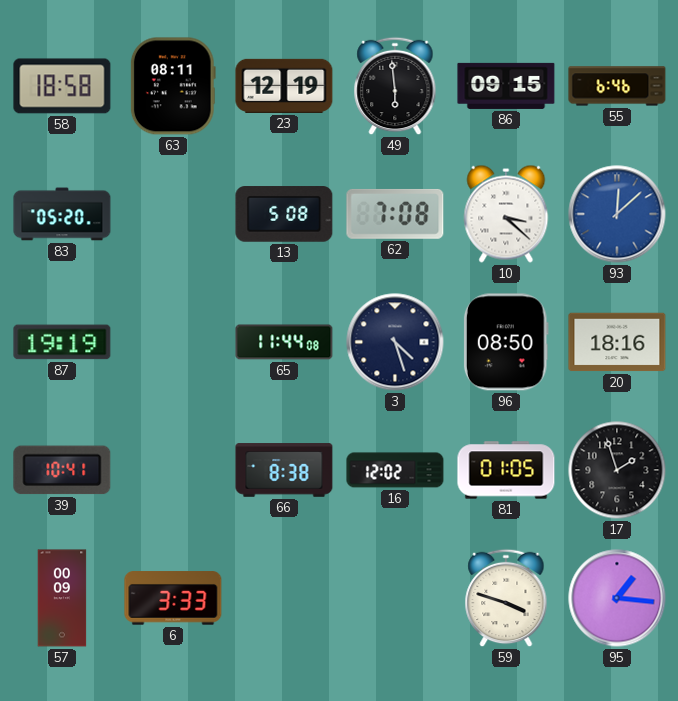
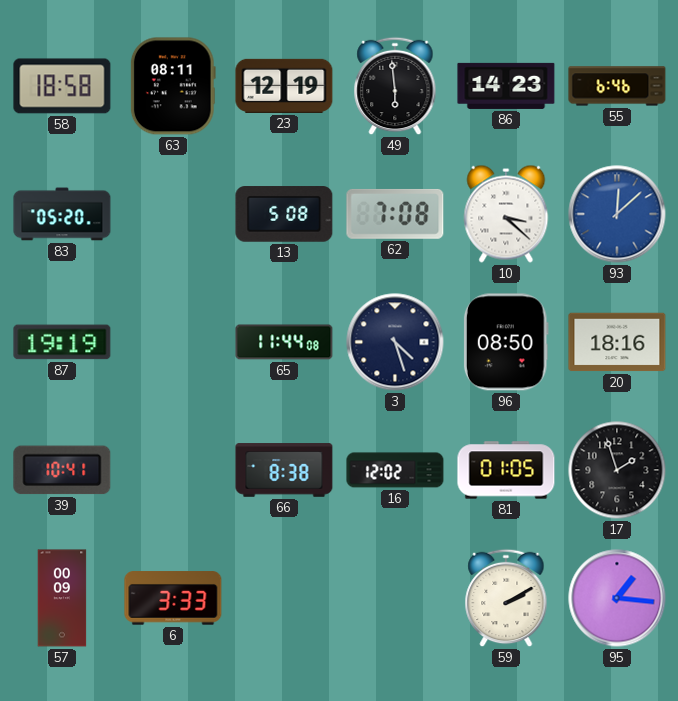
86: 09:15 -> 14:23 (506, 86)
59: 3:48 -> 2:10 (506, 598)
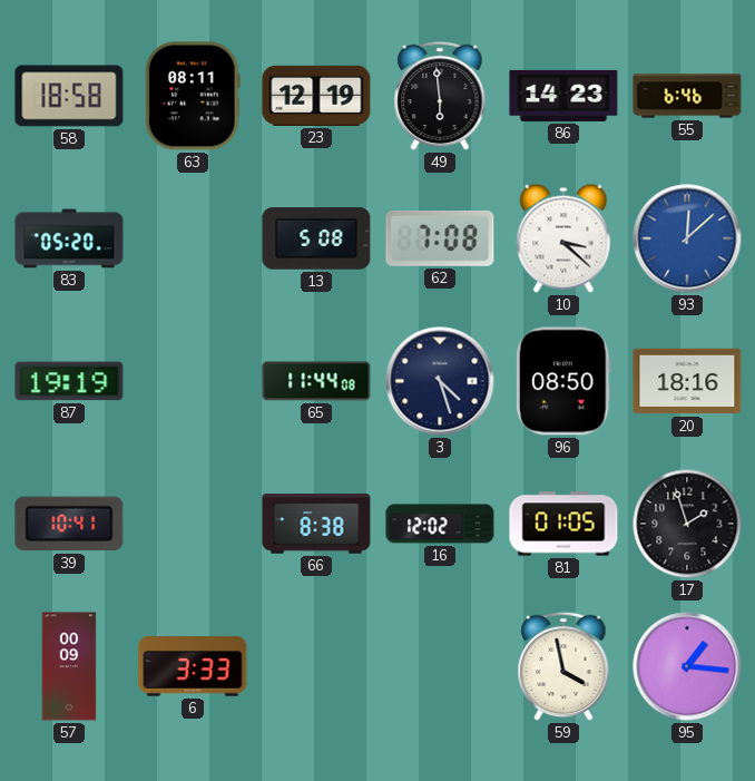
59: 2:10 -> 3:58 (563, 666)
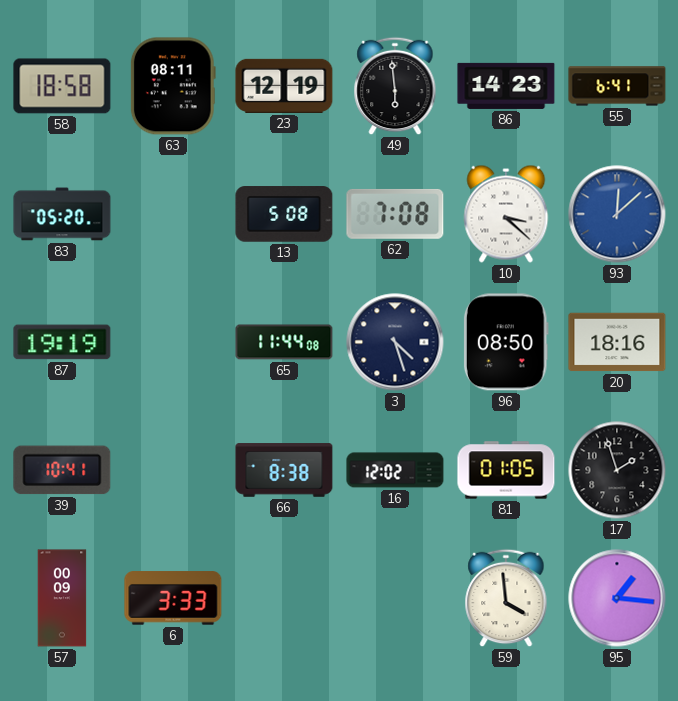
55: 6:46 -> 6:41 (617, 86)
59: 3:58 -> 3:59 (506, 598)
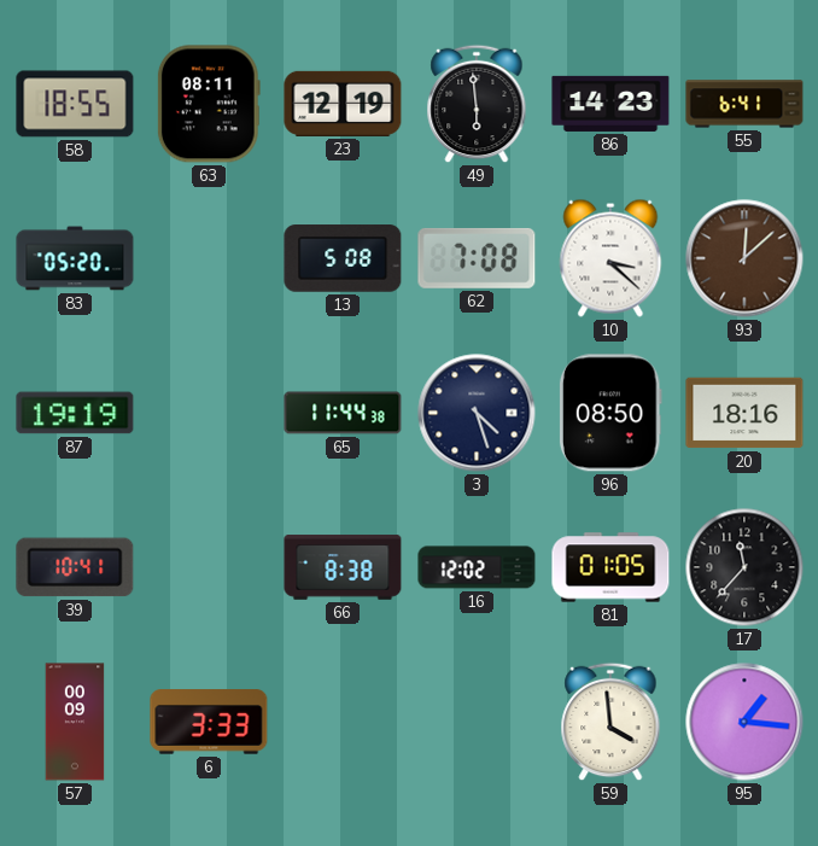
58: 18:58 -> 18:55 (75, 104)
93 dial: blue -> brown (744, 258)
65: 11:44:08 -> 11:44:38 (343, 413)
17: 1:57 -> 11:37 (744, 567)
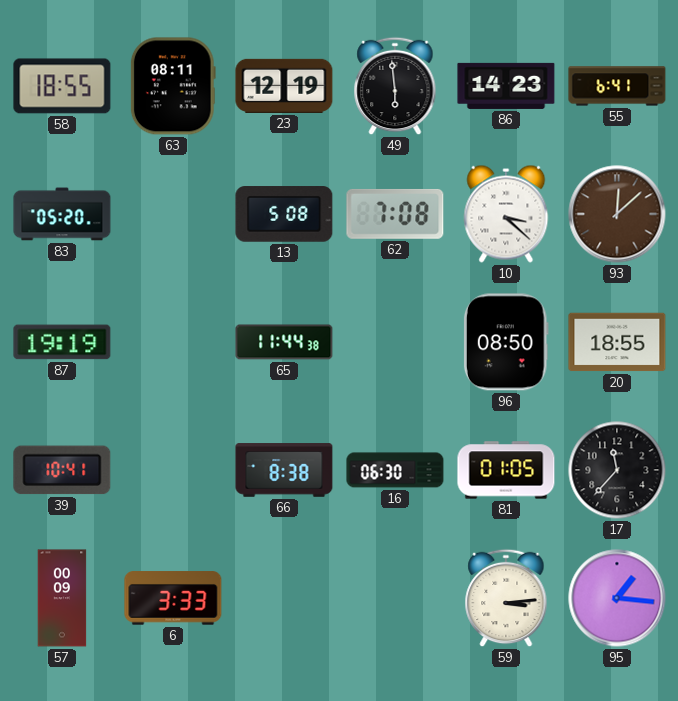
3: 4:27 -> none (477, 413)
20: 18:16 -> 18:55 (617, 342)
16: 12:02 -> 06:30 (395, 470)
59: 3:59 -> 3:14 (506, 598)
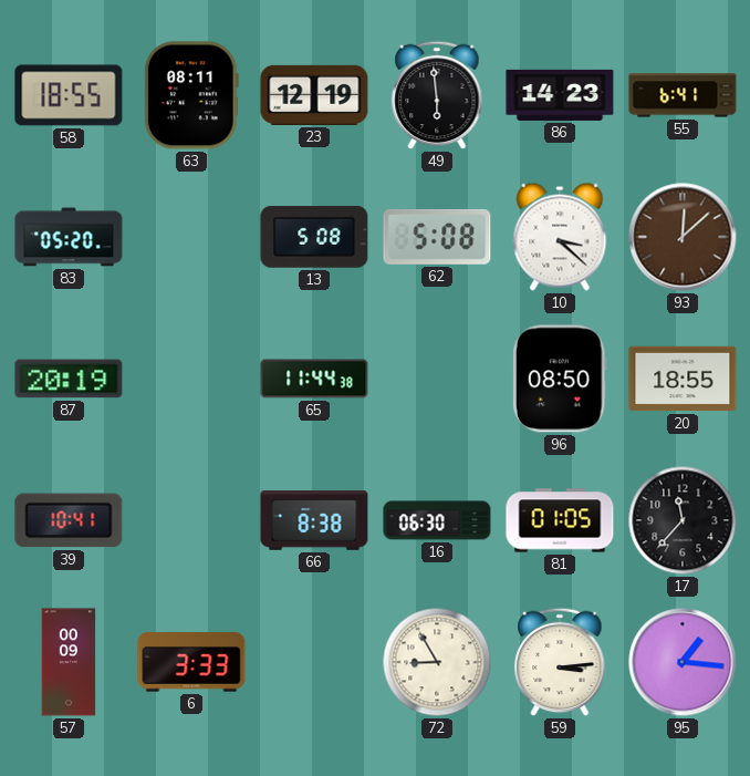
62: 7:08 -> 5:08 (437, 237)
87: 19:19 -> 20:19 (69, 379)
72: none -> 8:55 (437, 662)
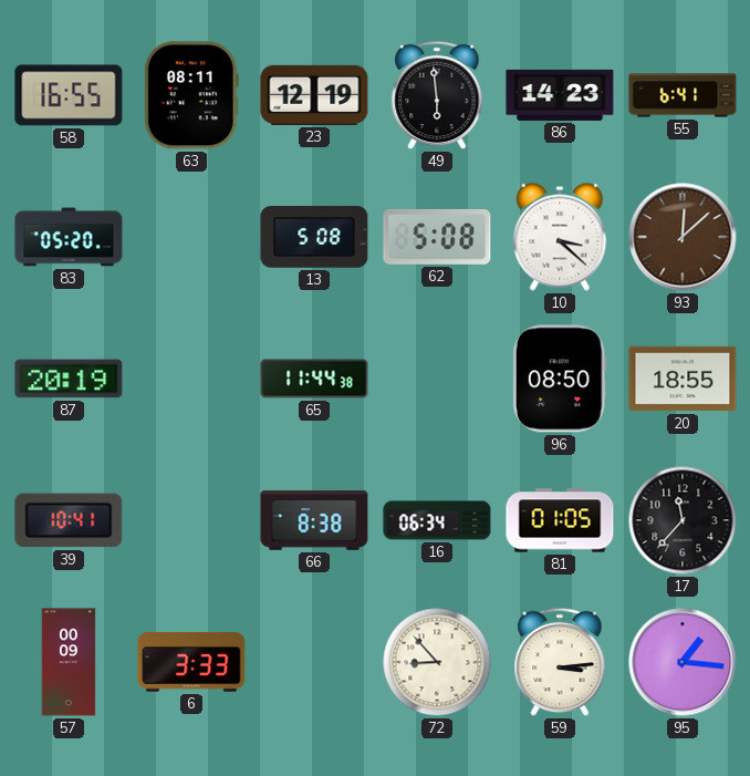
58: 18:55 -> 16:55 (69, 95)
16: 06:30 -> 06:34 (437, 520)
72: 8:55 -> 8:53 (437, 662)
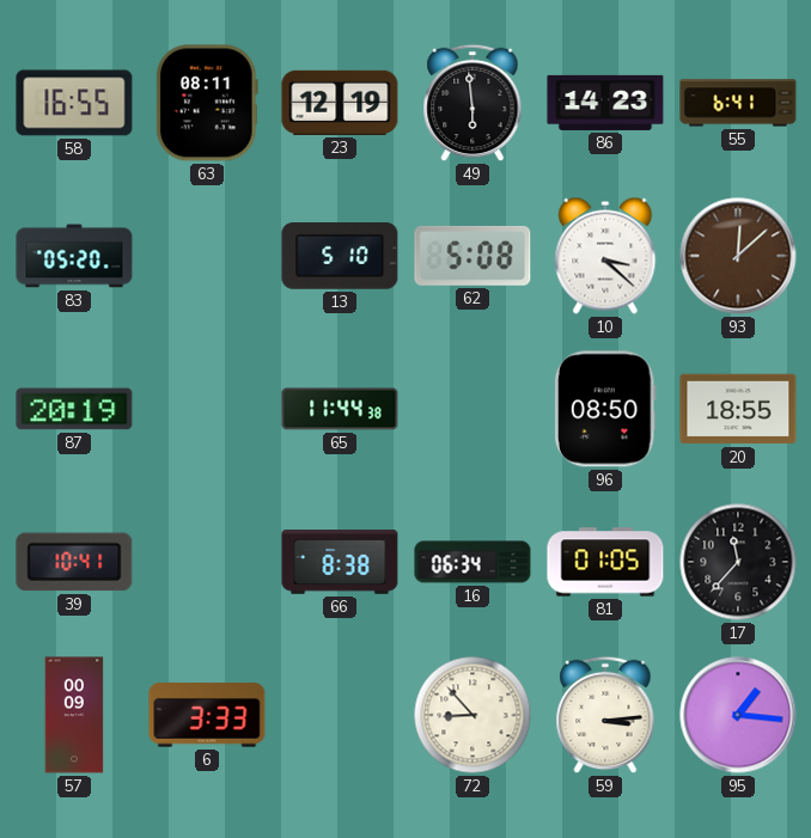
13: 5:08 -> 5:10 (340, 256)
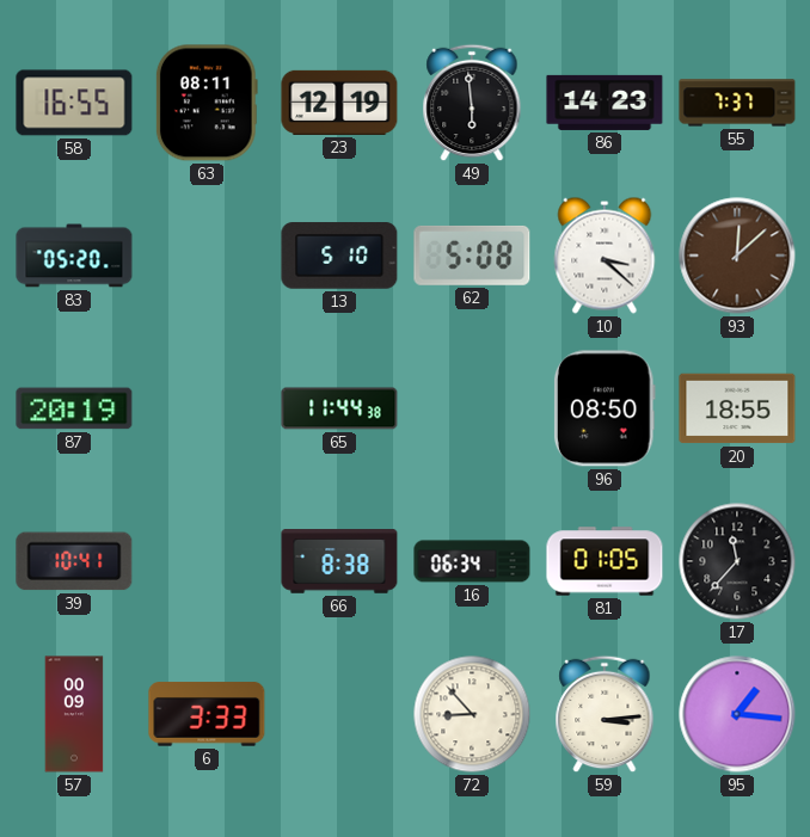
55: 6:41 -> 7:37 (737, 103)
